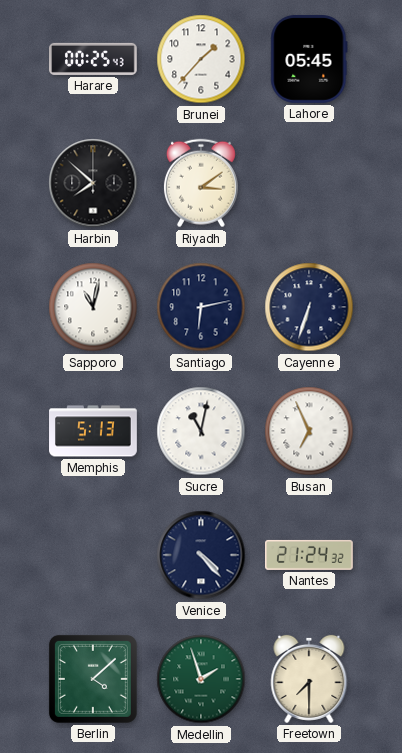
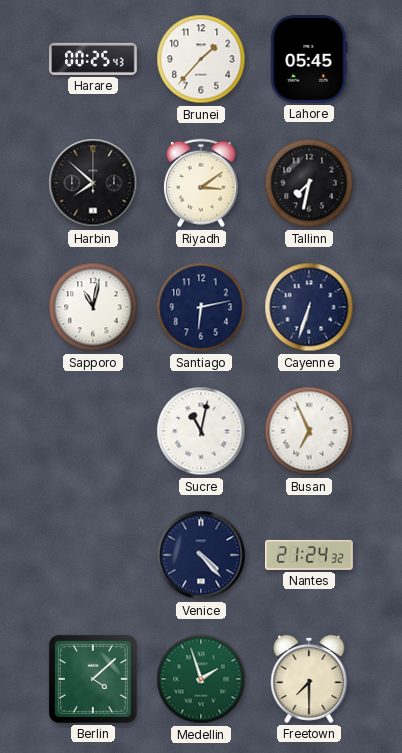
Tallinn: none -> 7:32 (309, 183)
Memphis: 5:13 -> none (93, 431)
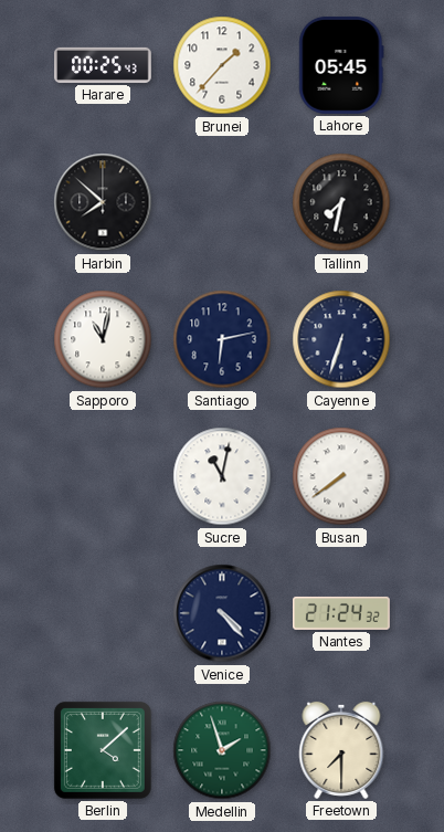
Riyadh: 3:09 -> none (201, 183)
Busan: 6:56 -> 7:39 (341, 476)
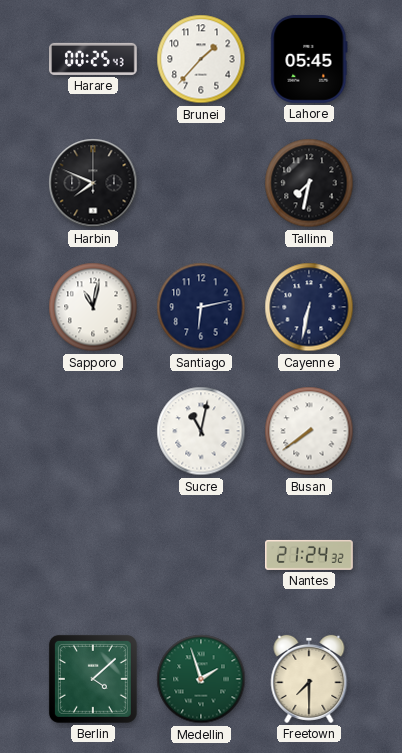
Harbin: 7:52 -> 7:49 (93, 183)
Cayenne: 6:33 -> 6:32 (309, 307)
Venice: 4:23 -> none (222, 613)
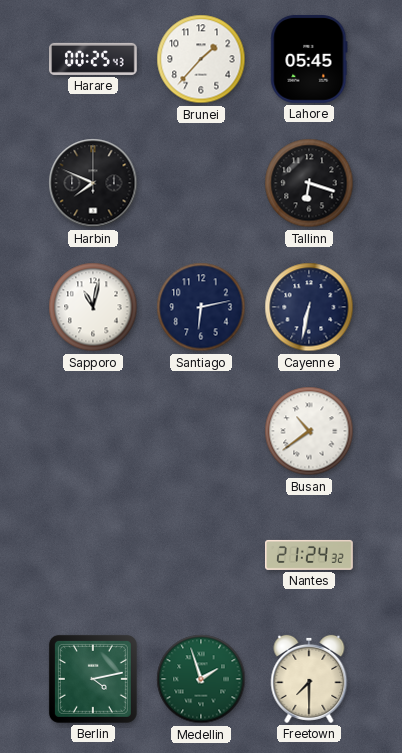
Tallinn: 7:32 -> 6:18 (309, 183)
Sucre: 11:02 -> none (201, 431)
Busan: 7:39 -> 10:39 (309, 431)
Berlin: 4:08 -> 4:13 (93, 679)
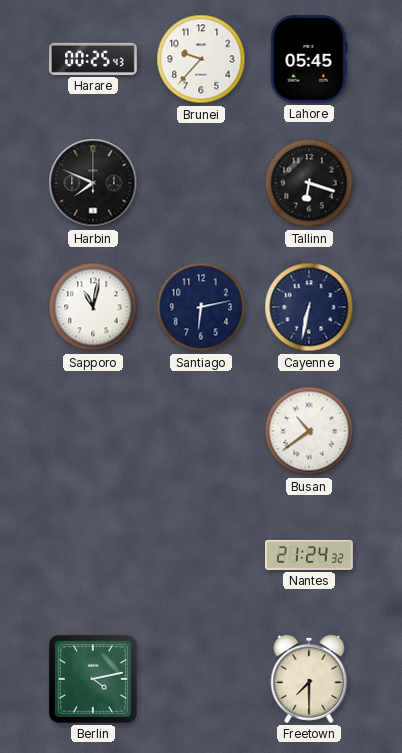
Brunei: 1:37 -> 9:37 (201, 59)
Medellin: 1:57 -> none (201, 679)
